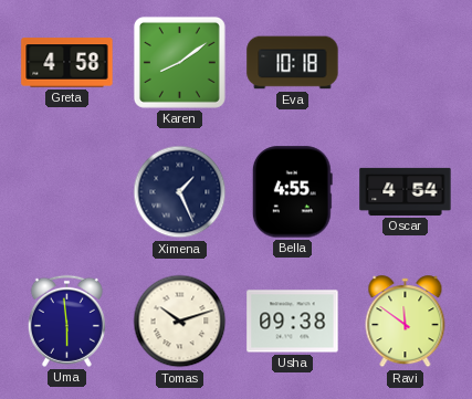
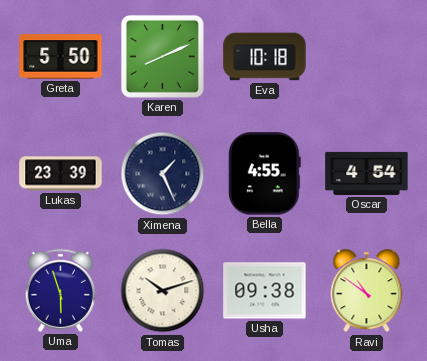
Greta: 4:58 -> 5:50 (61, 57)
Karen: 8:09 -> 8:11 (162, 56)
Lukas: none -> 23:39 (61, 174)
Uma: 5:59 -> 5:57 (60, 290)
Ravi: 11:51 -> 10:51 (367, 291)
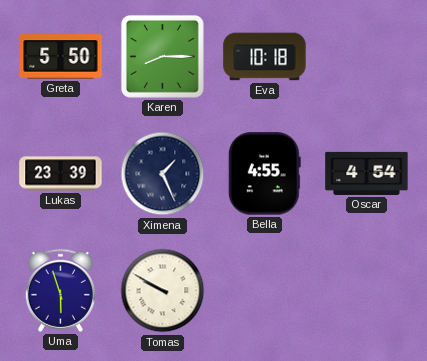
Karen: 8:11 -> 8:15 (162, 56)
Tomas: 10:12 -> 9:50 (163, 291)
Usha: 09:38 -> none (265, 291)
Ravi: 10:51 -> none (367, 291)
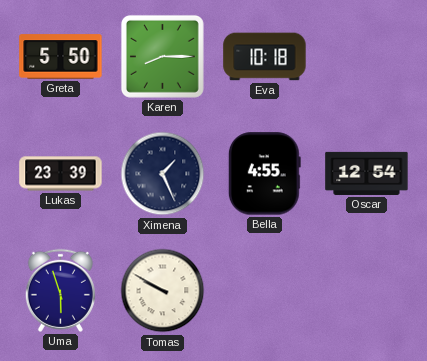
Oscar: 4:54 -> 12:54 (367, 173)
